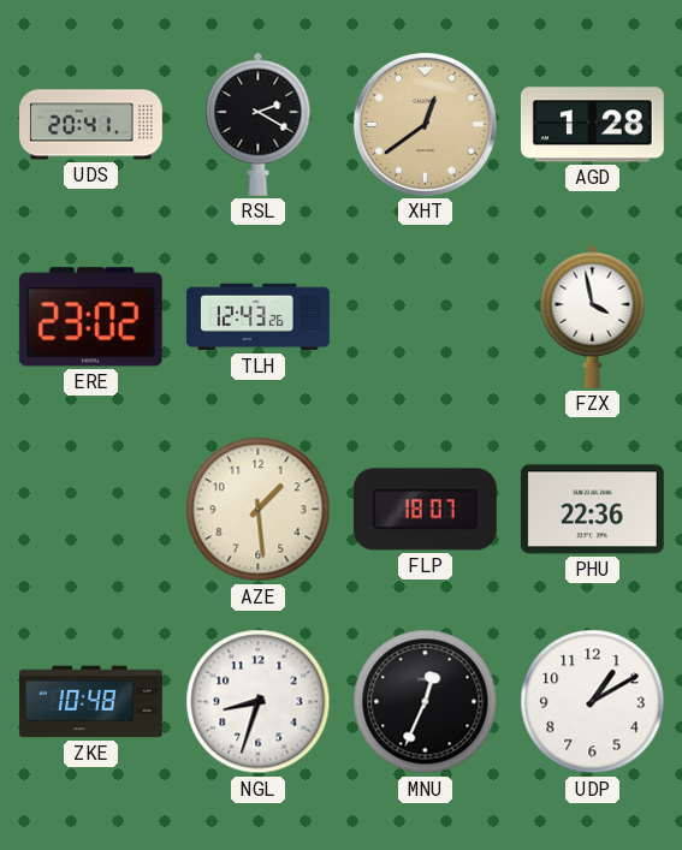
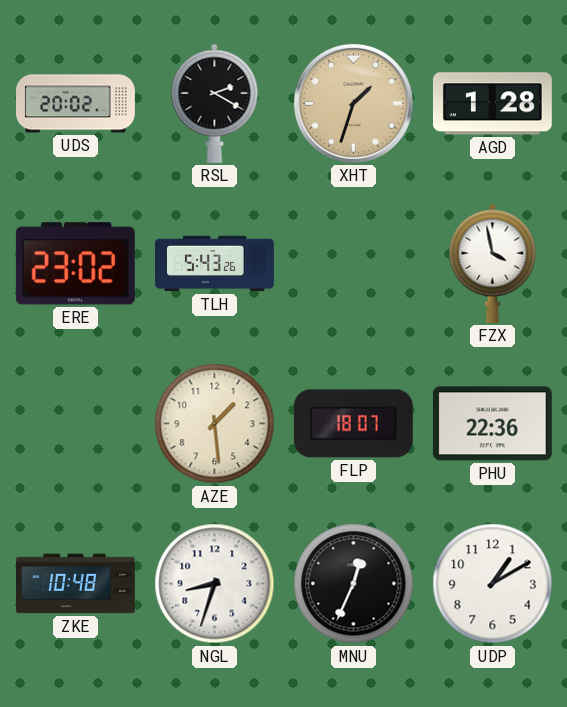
UDS: 20:41 -> 20:02 (76, 104)
XHT: 12:39 -> 1:33 (353, 103)
TLH: 12:43 -> 5:43 (215, 264)
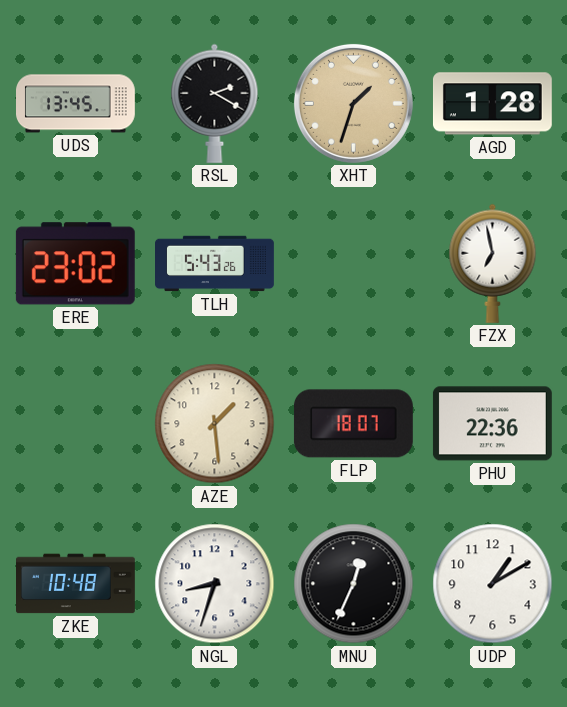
UDS: 20:02 -> 13:45 (76, 104)
FZX: 3:58 -> 6:58 (493, 263)
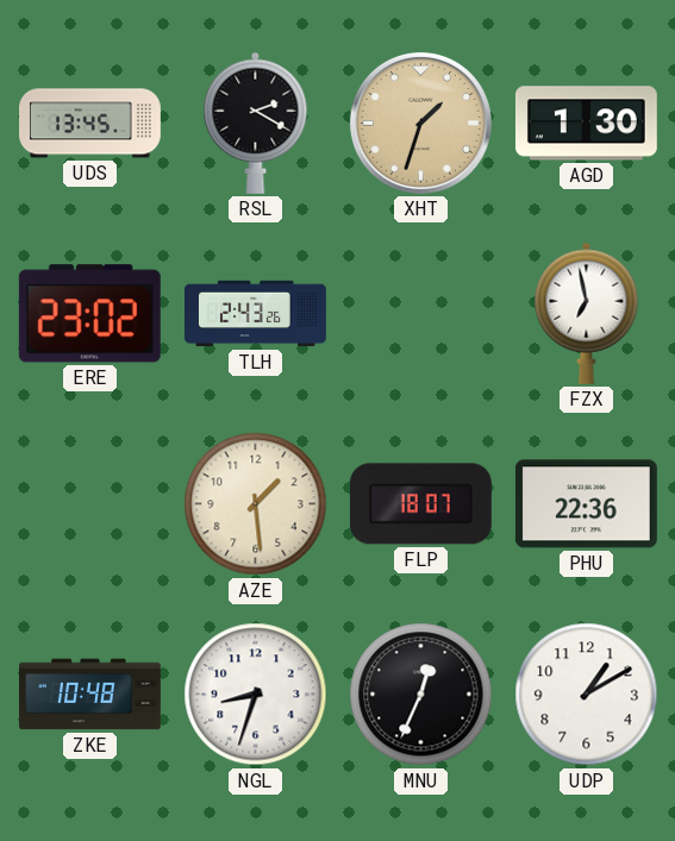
AGD: 1:28 -> 1:30 (586, 124)
TLH: 5:43 -> 2:43 (256, 314)
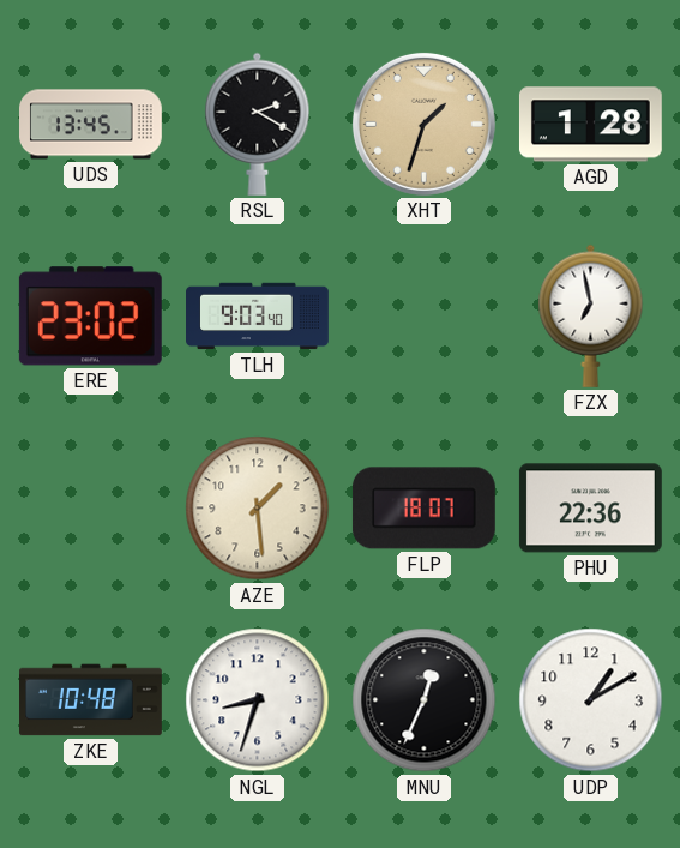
AGD: 1:30 -> 1:28 (590, 125)
TLH: 2:43 -> 9:03 (258, 317)
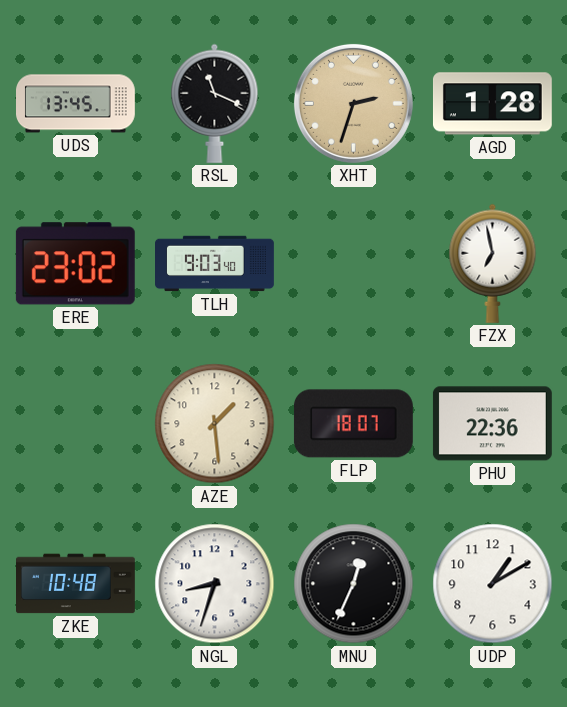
RSL: 2:20 -> 11:19 (215, 103)
XHT: 1:33 -> 2:33 (353, 103)
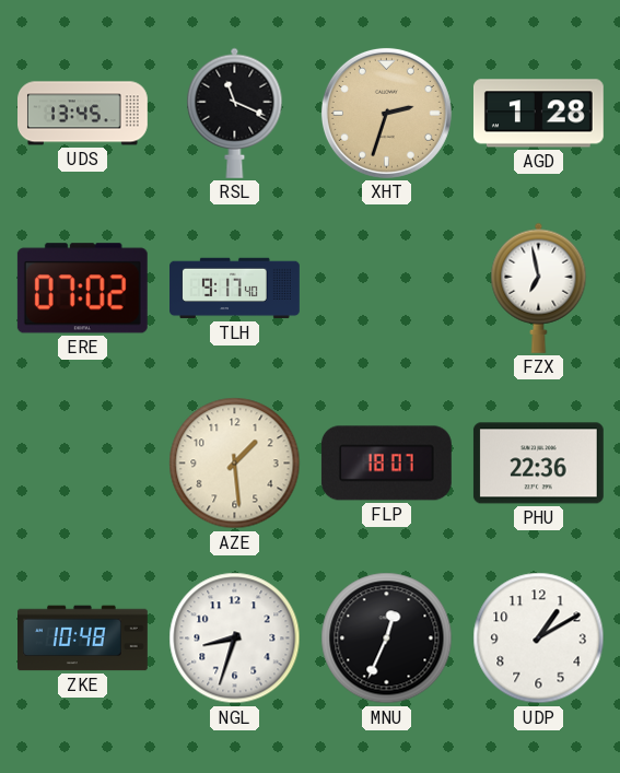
ERE: 23:02 -> 07:02 (82, 289)
TLH: 9:03 -> 9:17 (235, 289)
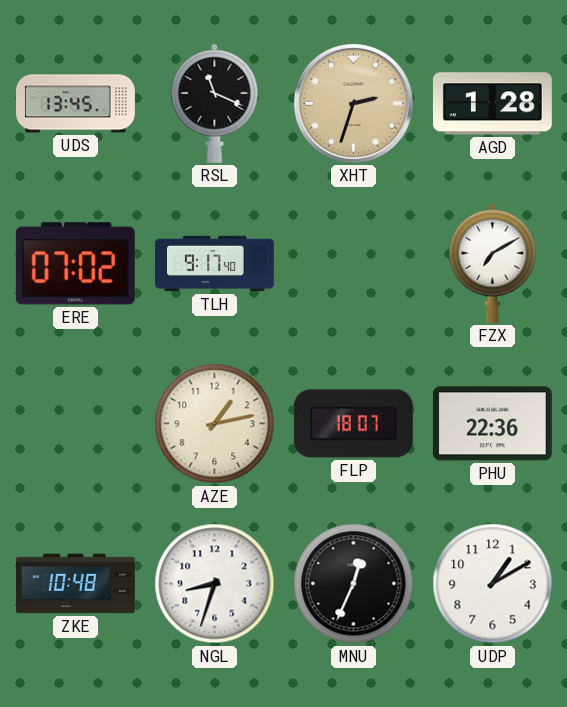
FZX: 6:58 -> 7:10 (493, 263)
AZE: 1:29 -> 1:13 (215, 424)
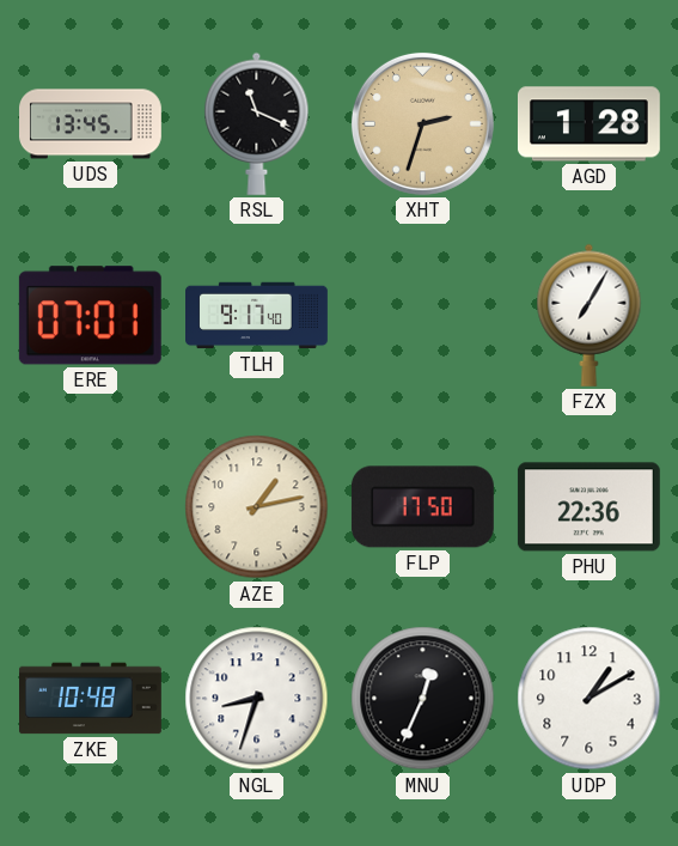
ERE: 07:02 -> 07:01 (90, 316)
FZX: 7:10 -> 7:05 (590, 315)
FLP: 18:07 -> 17:50 (422, 507)
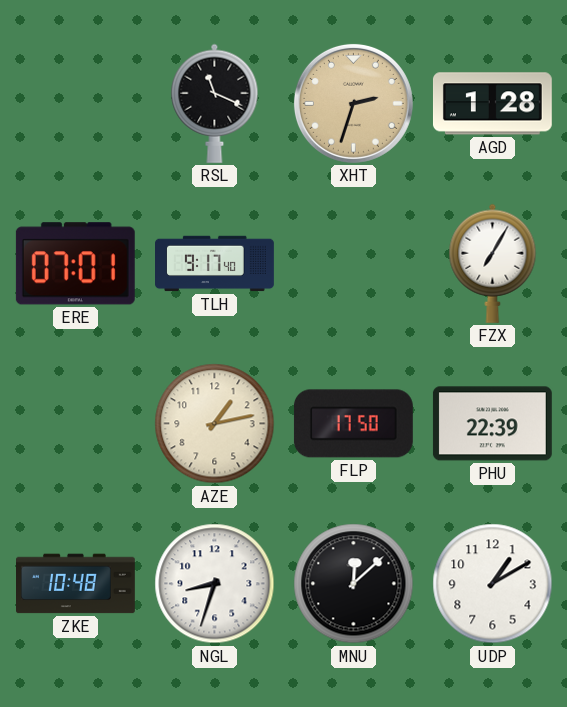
UDS: 13:45 -> none (91, 124)
PHU: 22:36 -> 22:39 (492, 424)
MNU: 12:34 -> 12:08 (354, 584)
